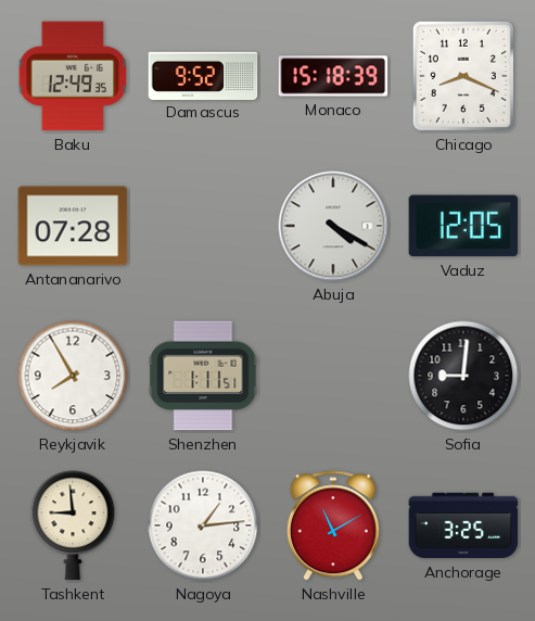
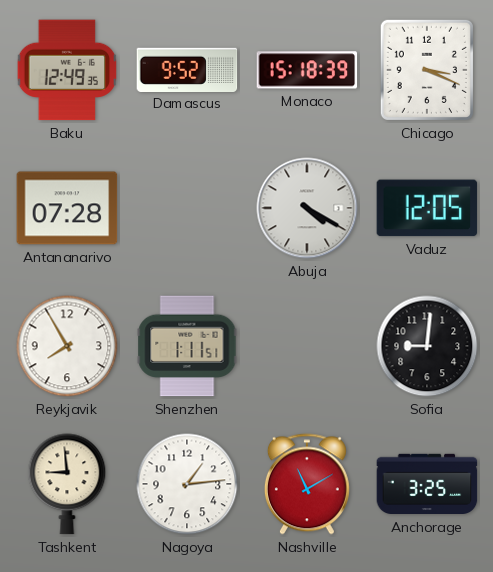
Chicago: 8:19 -> 3:19 (427, 70)
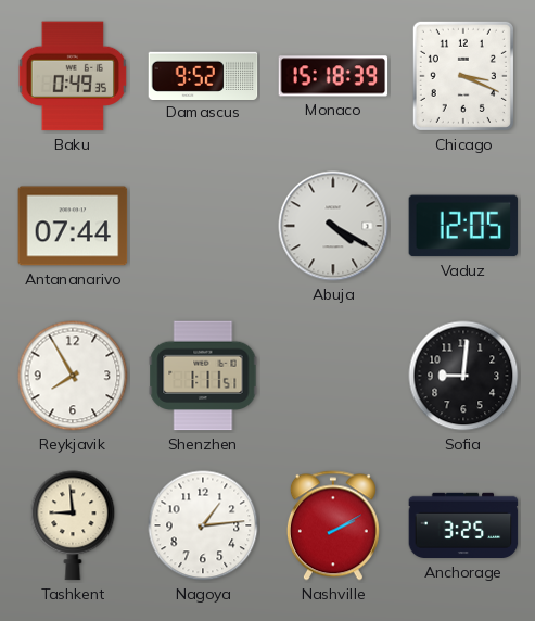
Baku: 12:49 -> 0:49 (73, 76)
Antananarivo: 07:28 -> 07:44 (73, 226)
Nashville: 11:10 -> 2:10 (333, 525)
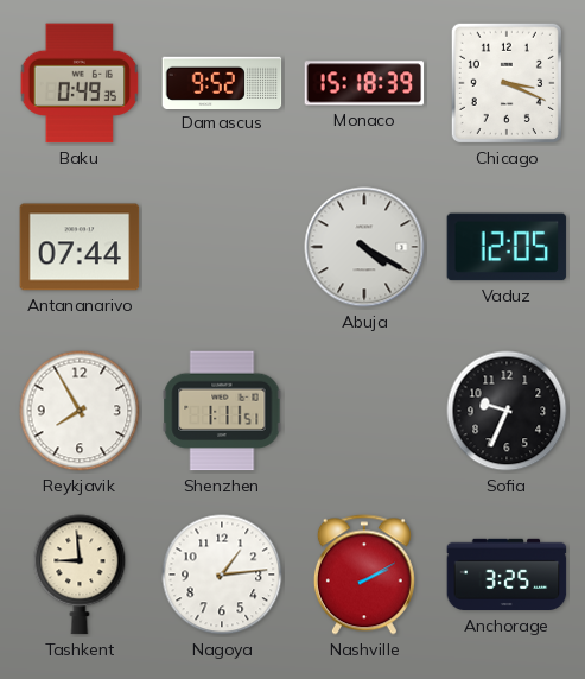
Sofia: 9:01 -> 9:34 (507, 411)
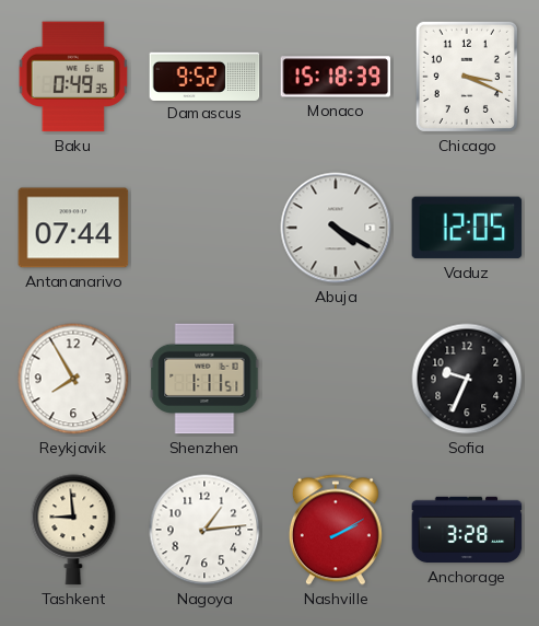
Anchorage: 3:25 -> 3:28 (467, 530)
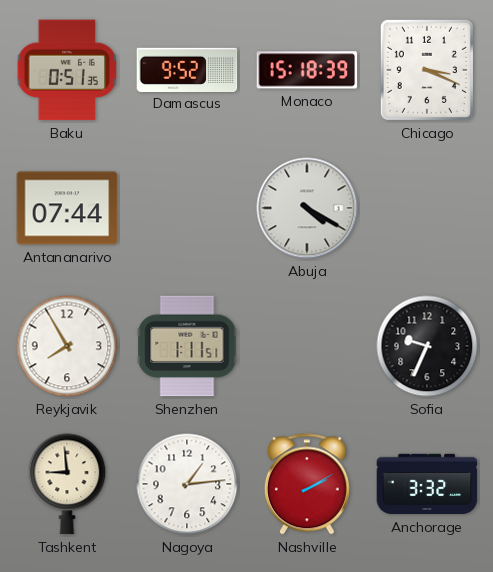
Baku: 0:49 -> 0:51 (67, 70)
Vaduz: 12:05 -> none (467, 228)
Anchorage: 3:28 -> 3:32 (427, 484)
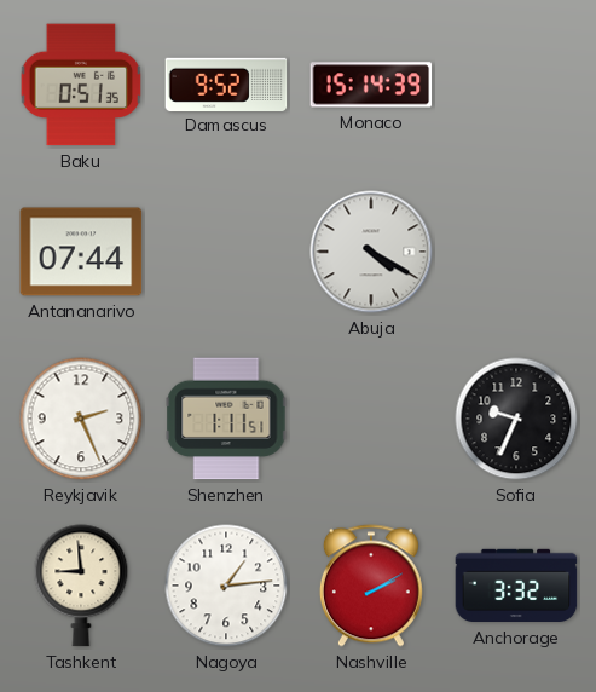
Monaco: 15:18 -> 15:14 (371, 85)
Chicago: 3:19 -> none (427, 70)
Reykjavik: 7:55 -> 2:26 (81, 419)
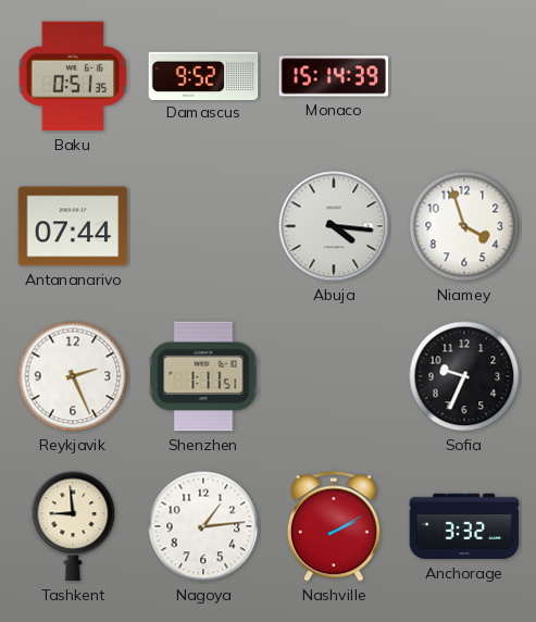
Abuja: 4:20 -> 4:16 (334, 226)
Niamey: none -> 3:57 (464, 226)
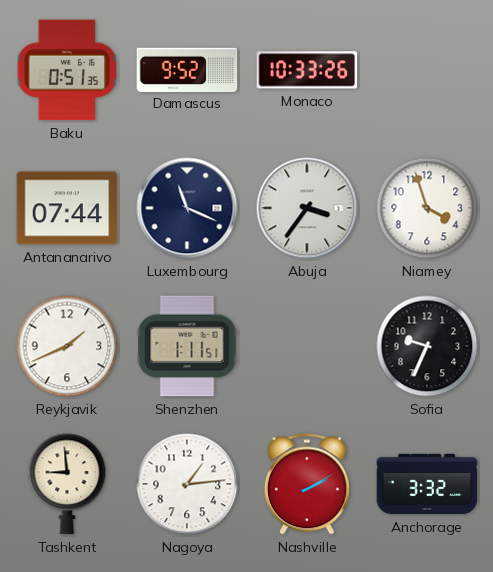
Monaco: 15:14 -> 10:33 (307, 70)
Luxembourg: none -> 11:19 (187, 208)
Abuja: 4:16 -> 3:36 (307, 208)
Reykjavik: 2:26 -> 1:41 (67, 346)
